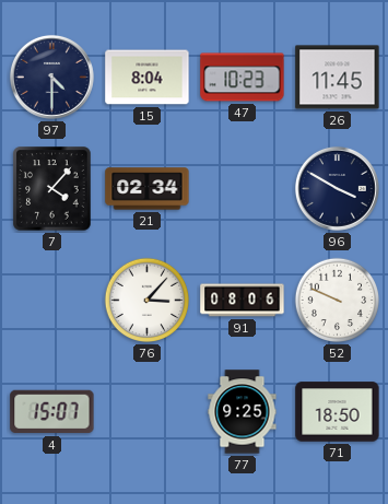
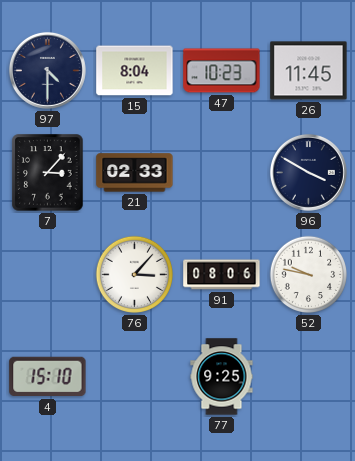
7: 4:07 -> 3:07 (48, 173)
21: 02:34 -> 02:33 (135, 173)
52: 9:49 -> 9:47 (309, 275)
4: 15:07 -> 15:10 (48, 377)
71: 18:50 -> none (338, 412)
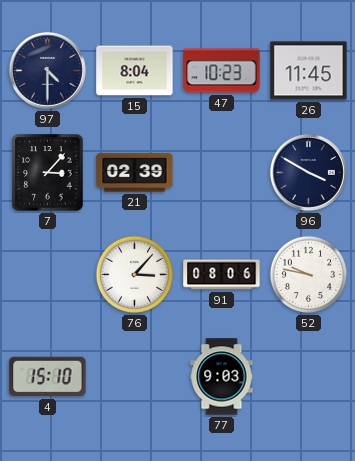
21: 02:33 -> 02:39 (135, 173)
77: 9:25 -> 9:03 (222, 377)
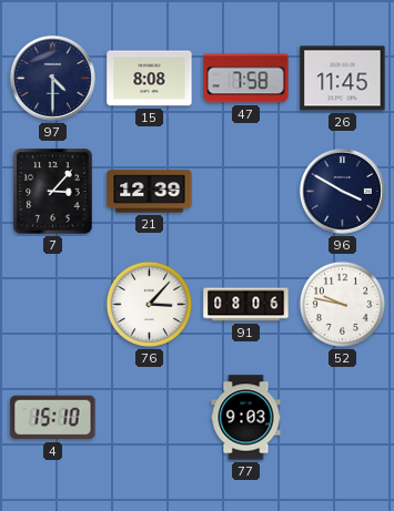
15: 8:04 -> 8:08 (150, 79)
47: 10:23 -> 7:58 (246, 79)
21: 02:39 -> 12:39 (150, 192)
